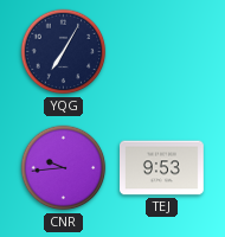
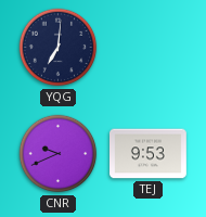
YQG: 7:05 -> 7:01 (59, 48)
CNR: 9:44 -> 9:41 (59, 154)
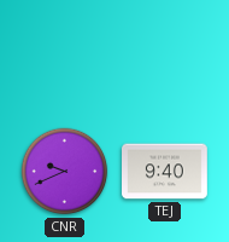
YQG: 7:01 -> none (59, 48)
TEJ: 9:53 -> 9:40 (165, 172)
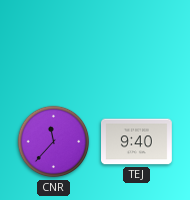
CNR: 9:41 -> 11:37 (54, 142)
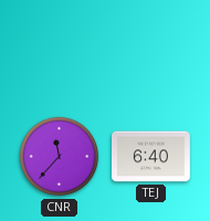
TEJ: 9:40 -> 6:40 (151, 157)
